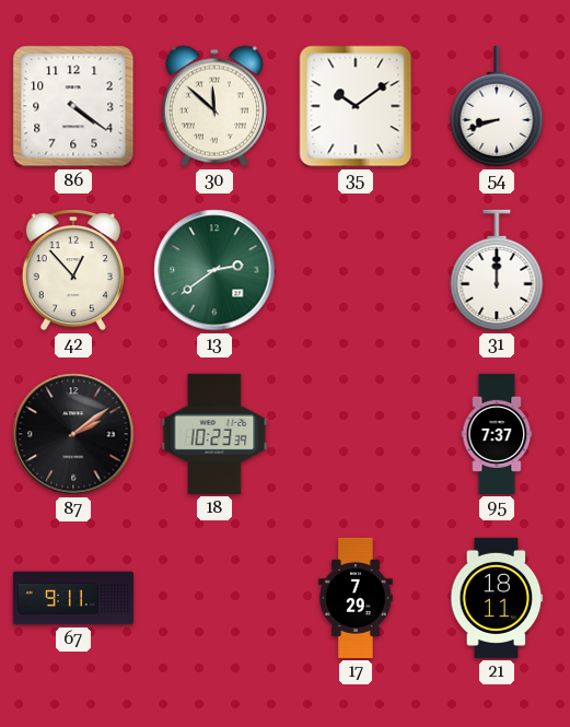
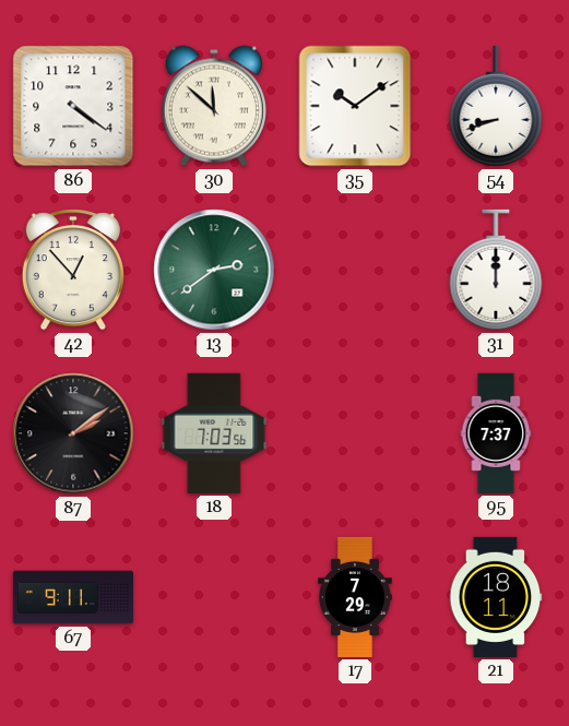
18: 10:23 -> 7:03 (214, 433)
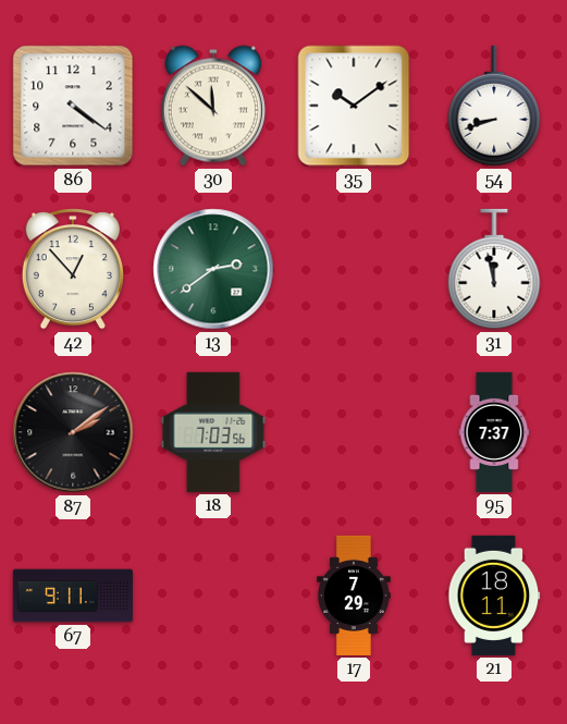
31: 12:00 -> 11:58 (494, 269)
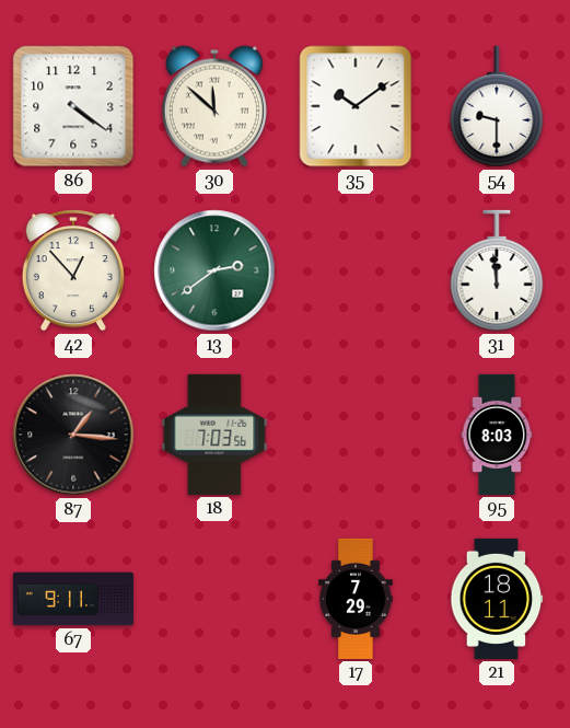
54: 8:42 -> 9:30 (497, 106)
31: 11:58 -> 11:59 (497, 270)
87: 2:09 -> 1:16 (73, 435)
95: 7:37 -> 8:03 (497, 435)
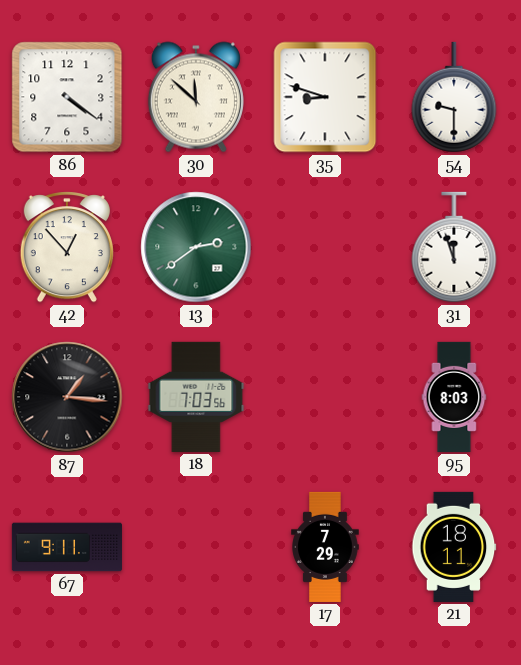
35: 10:09 -> 8:48 (325, 97)
31: 11:59 -> 11:57 (454, 247)
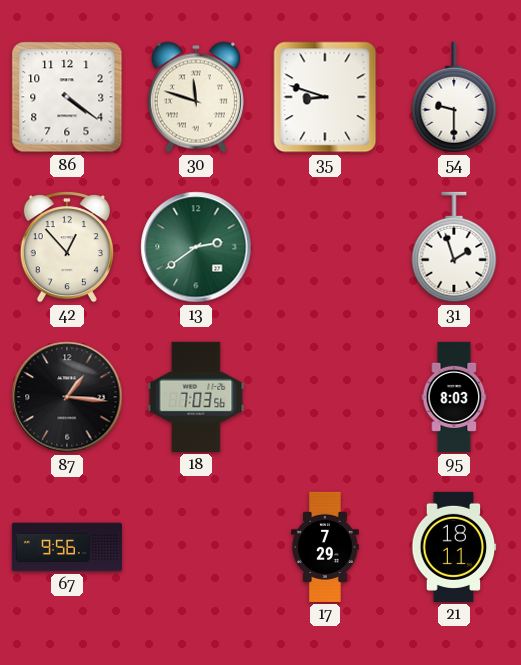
30: 11:52 -> 11:48 (196, 97)
31: 11:57 -> 1:57 (454, 247)
67: 9:11 -> 9:56 (67, 547)
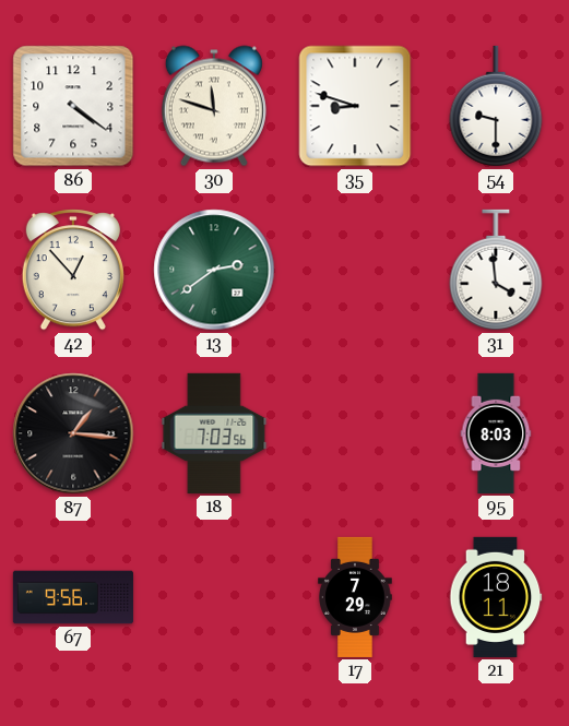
31: 1:57 -> 3:59 (496, 270)
